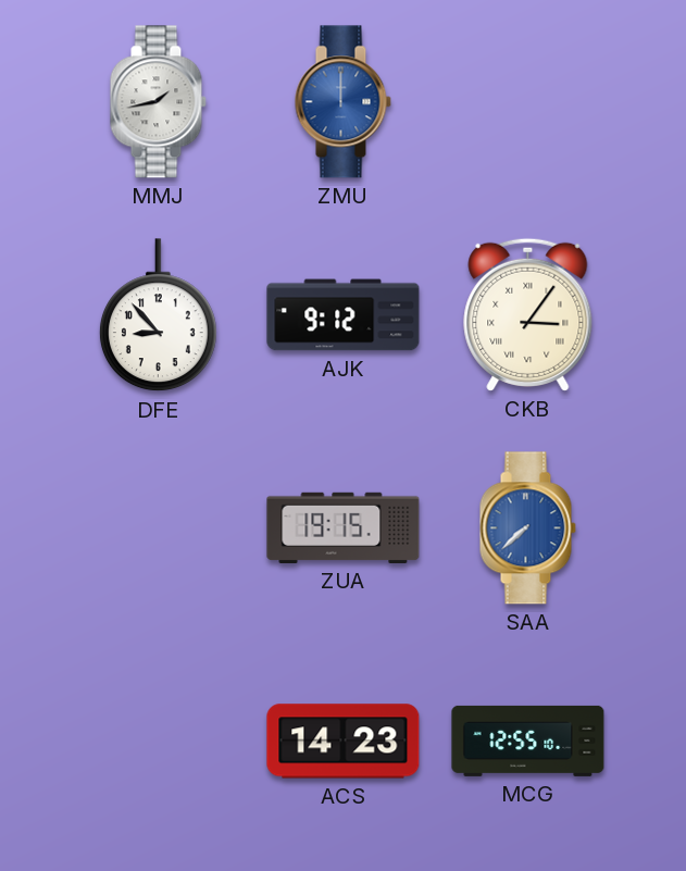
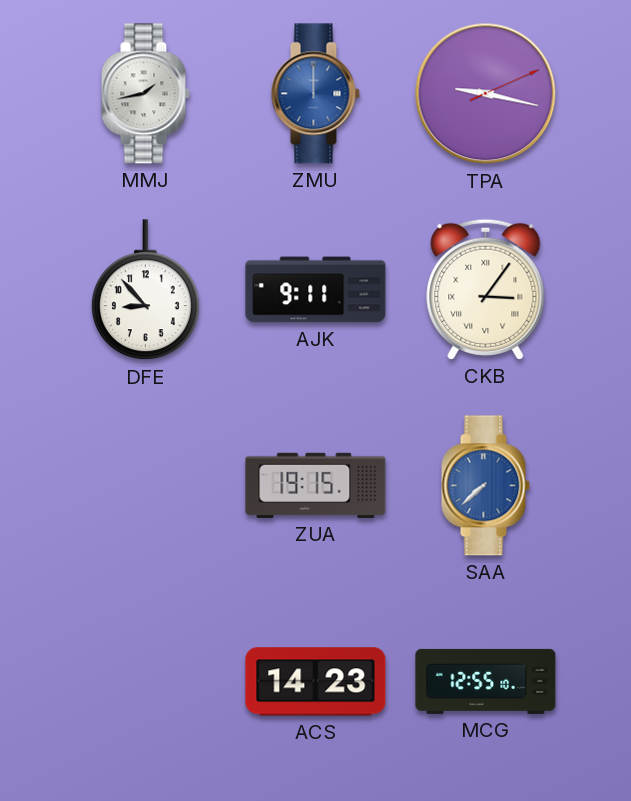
TPA: none -> 9:17 (486, 94)
AJK: 9:12 -> 9:11 (316, 290)
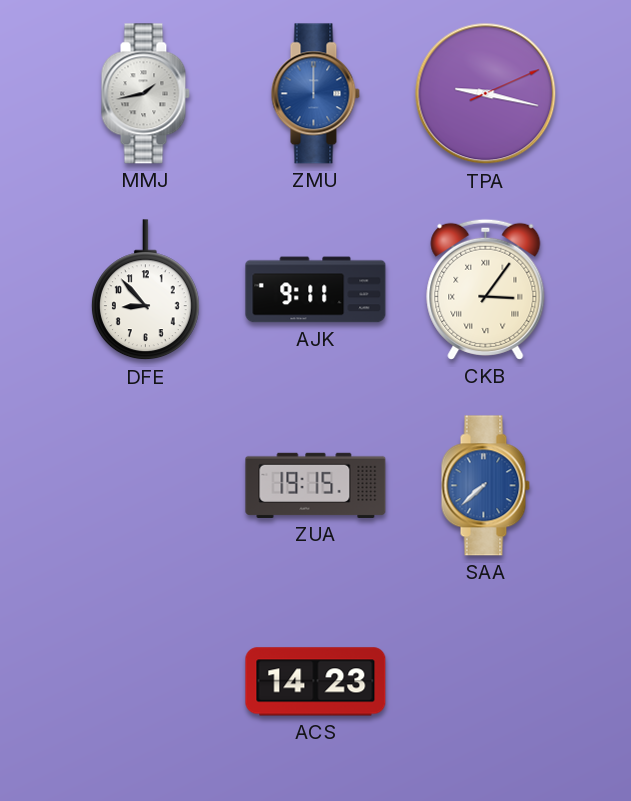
MCG: 12:55 -> none (486, 681)
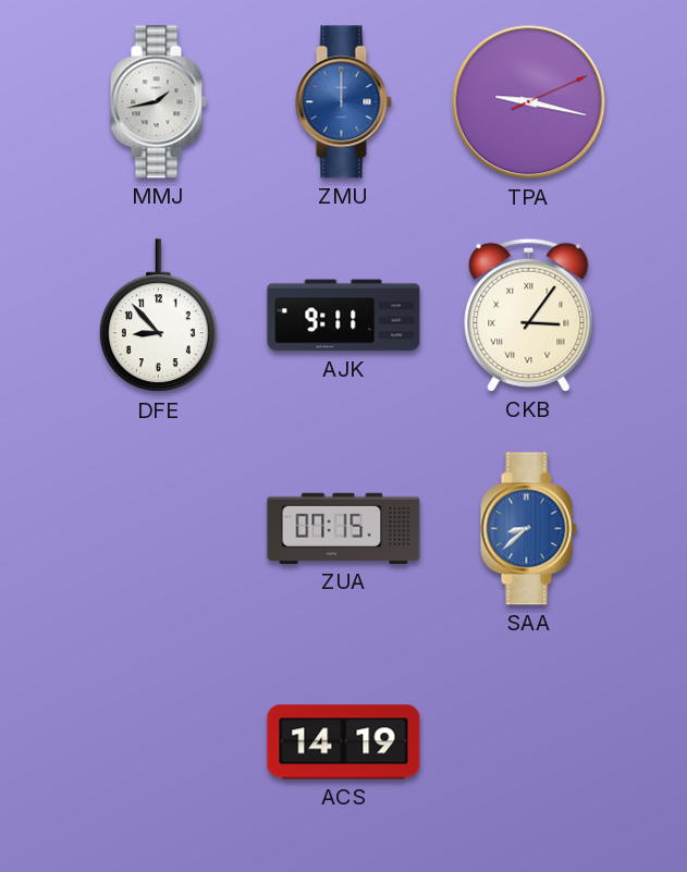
ZUA: 19:15 -> 07:15 (344, 528)
SAA: 7:38 -> 8:38 (528, 529)
ACS: 14:23 -> 14:19 (344, 742)
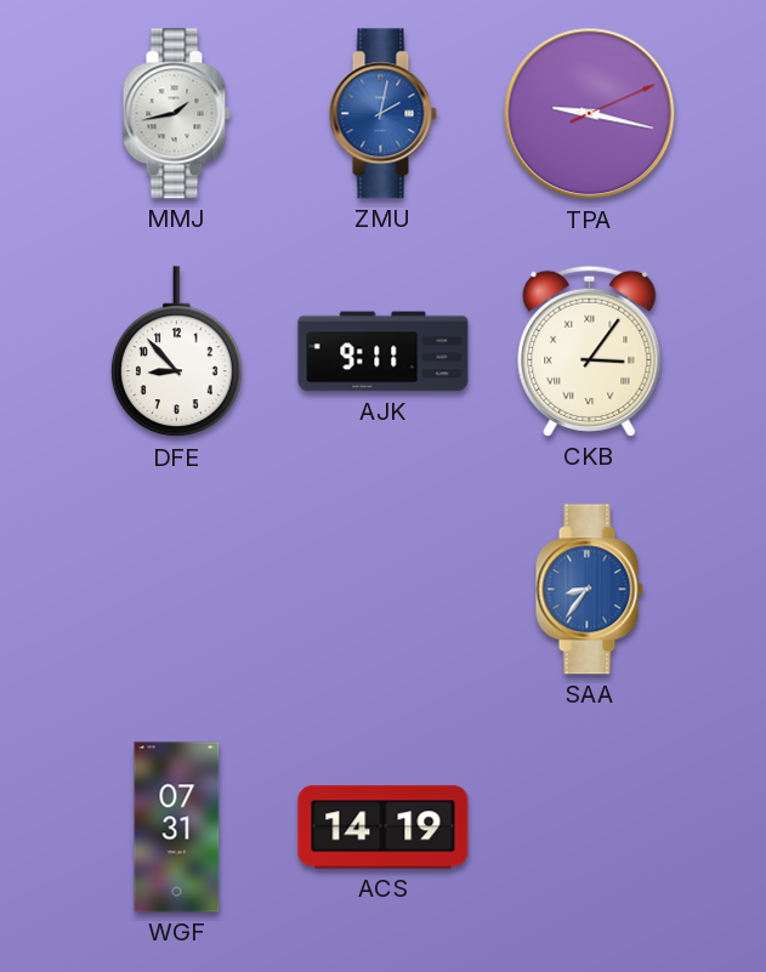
ZMU: 12:00 -> 2:02 (382, 114)
ZUA: 07:15 -> none (344, 528)
SAA: 8:38 -> 8:36 (589, 590)
WGF: none -> 07:31 (177, 828)
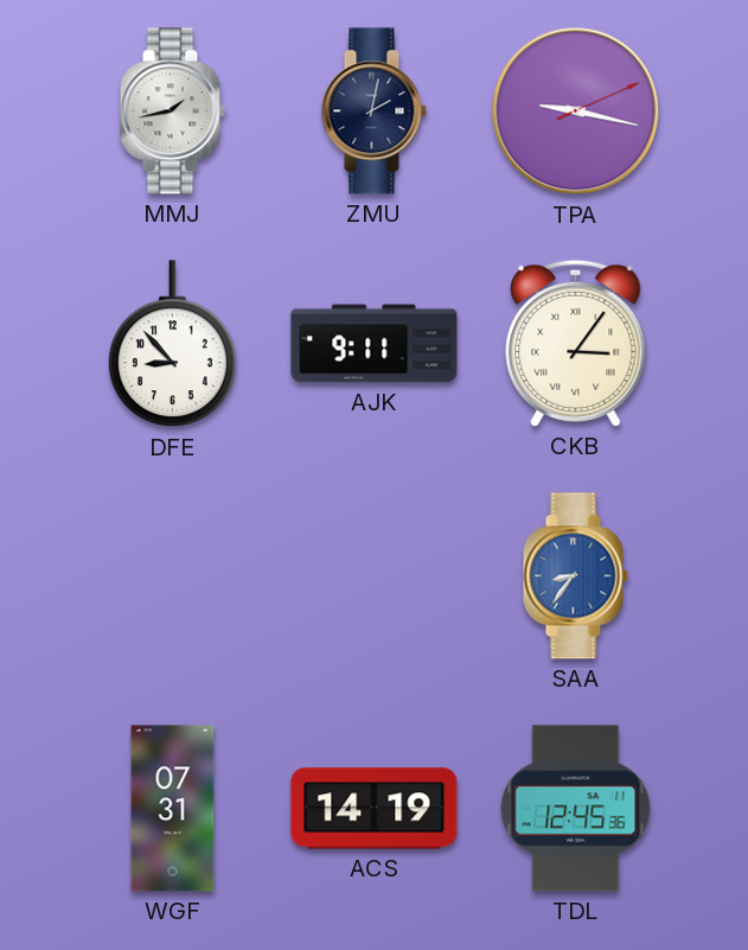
ZMU dial: blue -> navy (373, 111)
TDL: none -> 12:45 (576, 809)
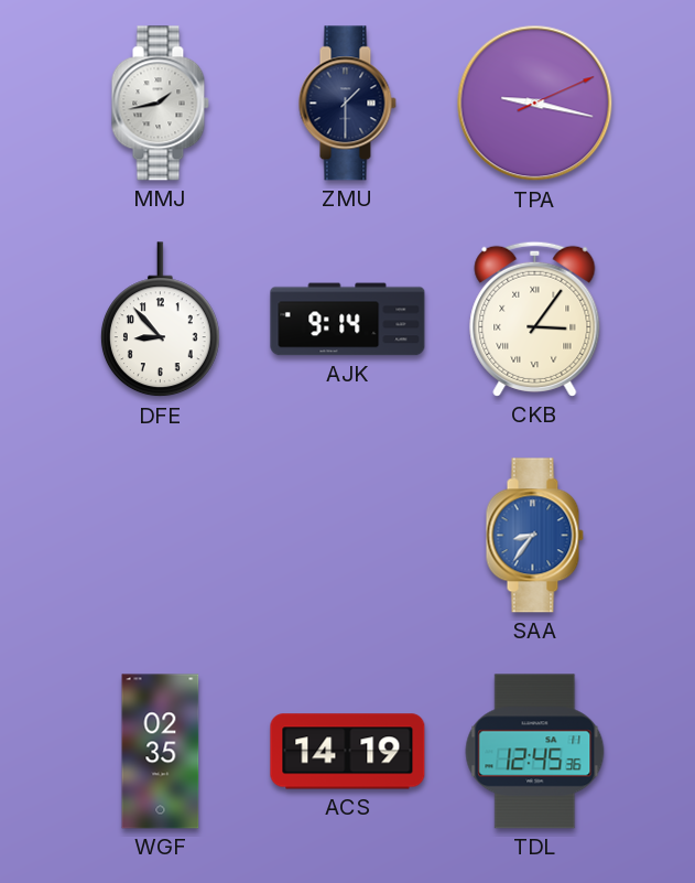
ZMU: 2:02 -> 1:30 (347, 104)
AJK: 9:11 -> 9:14 (348, 320)
WGF: 07:31 -> 02:35 (161, 752)
